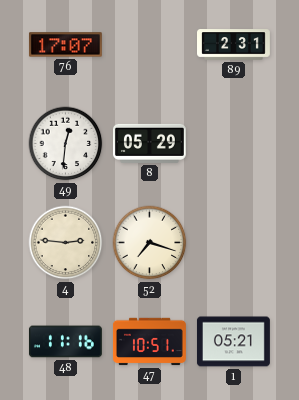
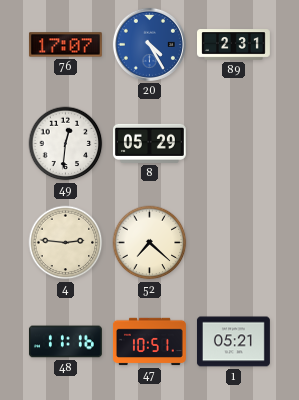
20: none -> 4:25 (149, 44)
52: 7:18 -> 7:22 (150, 243)
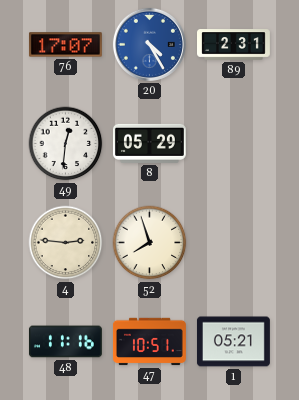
52: 7:22 -> 7:57 (150, 243)
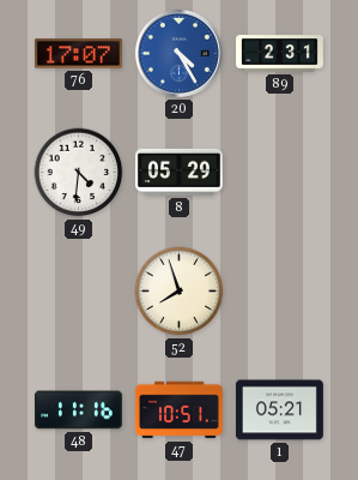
49: 12:31 -> 4:31 (79, 173)
4: 2:46 -> none (66, 243)
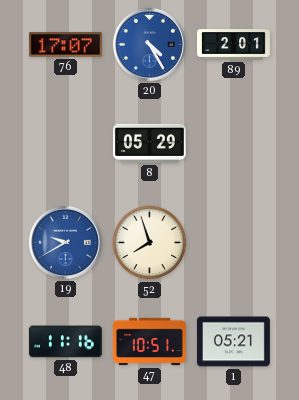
89: 2:31 -> 2:01 (234, 45)
49: 4:31 -> none (79, 173)
19: none -> 9:40 (65, 242)
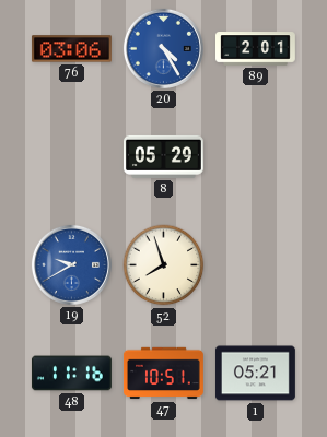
76: 17:07 -> 03:06 (71, 49)
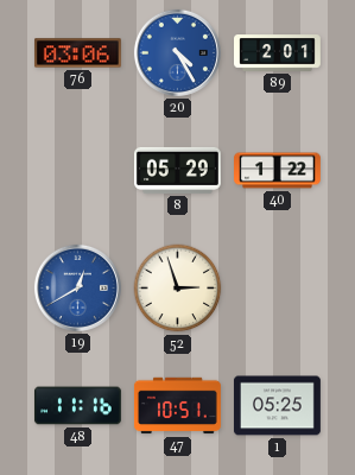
40: none -> 1:22 (278, 171)
19: 9:40 -> 12:40 (77, 287)
52: 7:57 -> 2:57 (178, 289)
1: 05:21 -> 05:25 (277, 406)
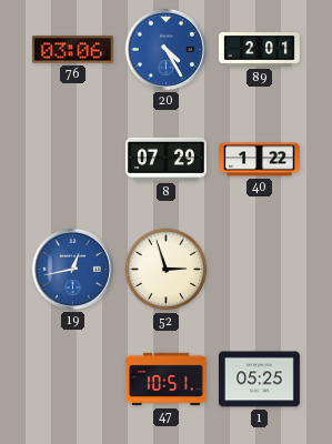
8: 05:29 -> 07:29 (165, 159)
19: 12:40 -> 12:43 (72, 269)
48: 11:16 -> none (77, 406)
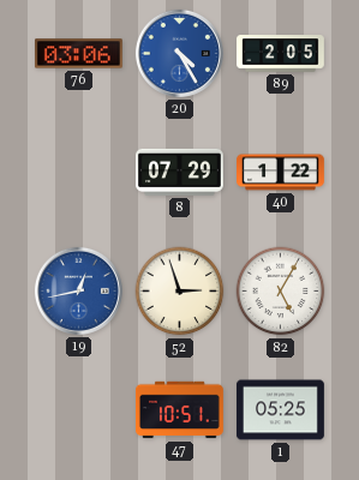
89: 2:01 -> 2:05 (281, 54)
82: none -> 5:05 (281, 292)
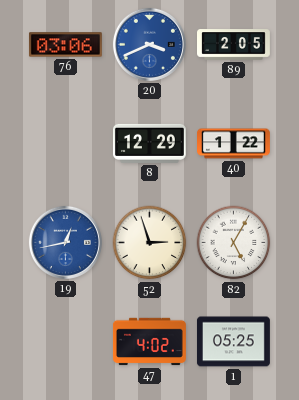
20: 4:25 -> 3:41 (149, 44)
8: 07:29 -> 12:29 (149, 143)
47: 10:51 -> 4:02 (150, 342)
